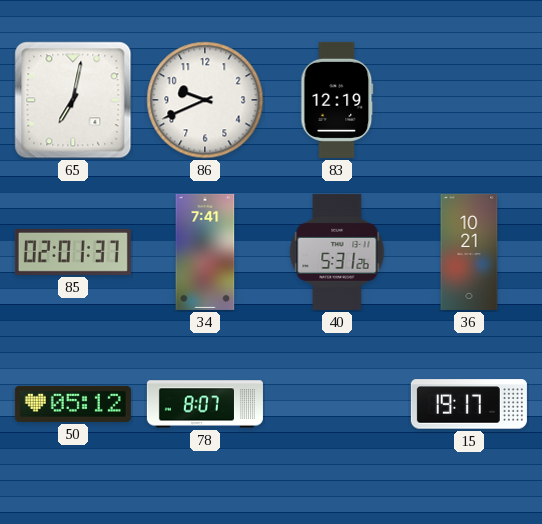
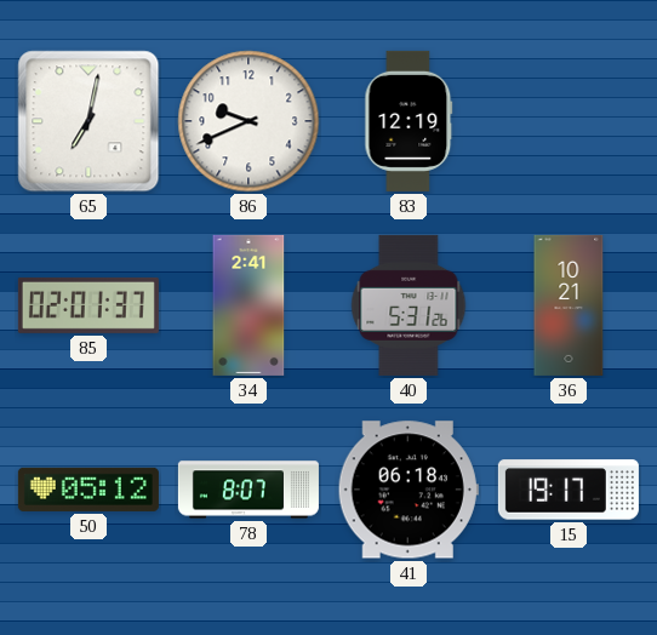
34: 7:41 -> 2:41 (248, 305)
41: none -> 06:18 (409, 490)
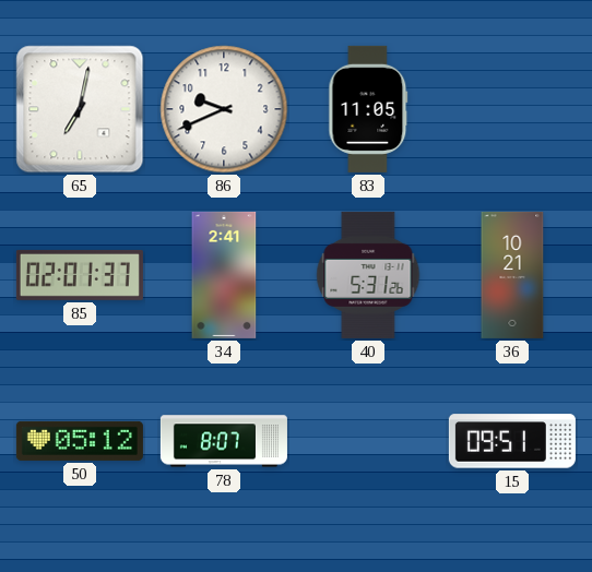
83: 12:19 -> 11:05 (368, 109)
41: 06:18 -> none (409, 490)
15: 19:17 -> 09:51 (512, 441)
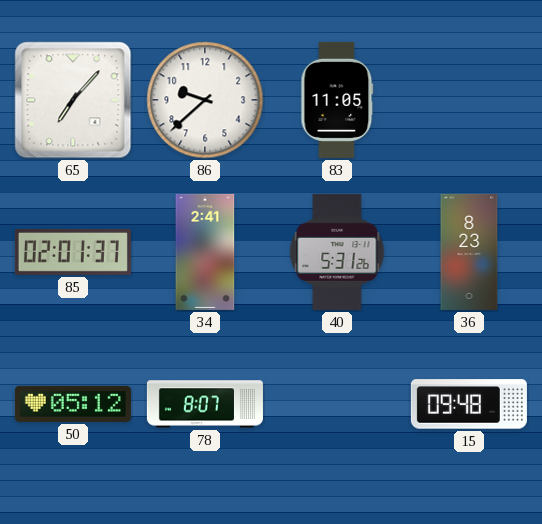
65: 7:02 -> 7:07 (73, 100)
86: 9:41 -> 9:38 (205, 100)
36: 10:21 -> 8:23 (469, 252)
15: 09:51 -> 09:48 (469, 404)
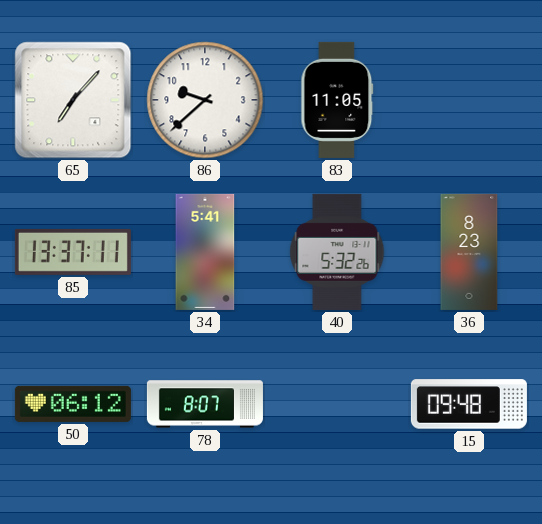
85: 02:01 -> 13:37 (73, 252)
34: 2:41 -> 5:41 (205, 252)
40: 5:31 -> 5:32 (337, 252)
50: 05:12 -> 06:12 (73, 404)
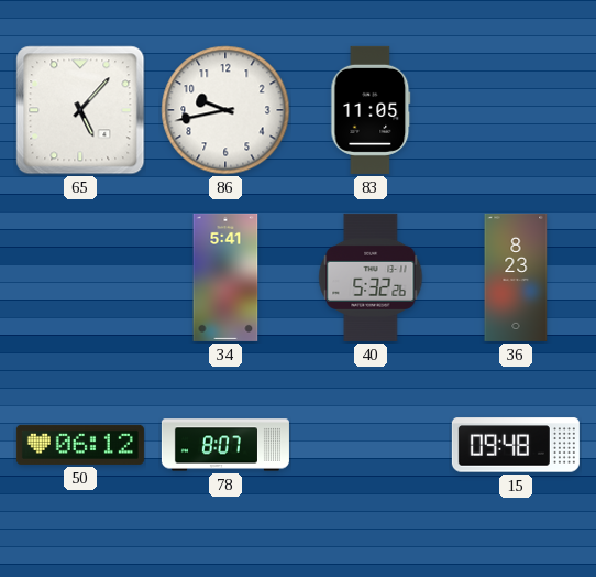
65: 7:07 -> 5:07 (80, 110)
86: 9:38 -> 9:43 (225, 110)
85: 13:37 -> none (73, 252)
